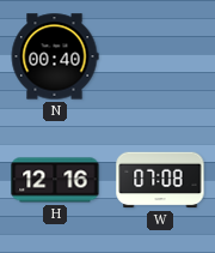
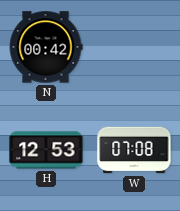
N: 00:40 -> 00:42 (46, 47)
H: 12:16 -> 12:53 (46, 150)
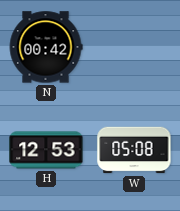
W: 07:08 -> 05:08 (134, 150)
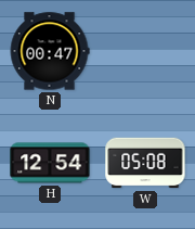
N: 00:42 -> 00:47 (50, 51)
H: 12:53 -> 12:54 (50, 163)
